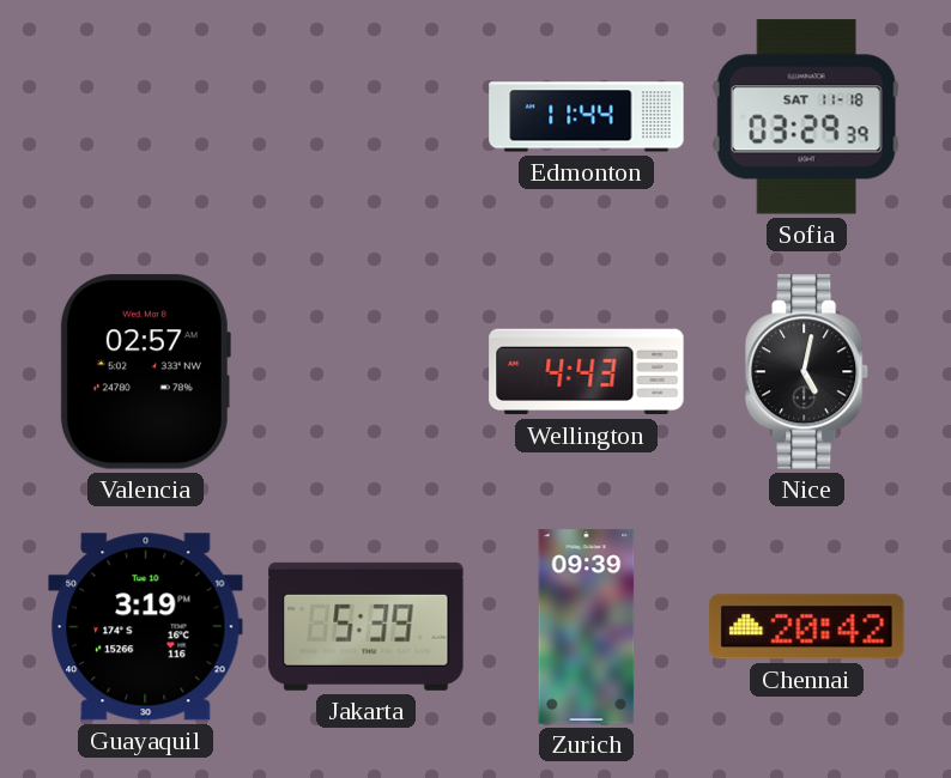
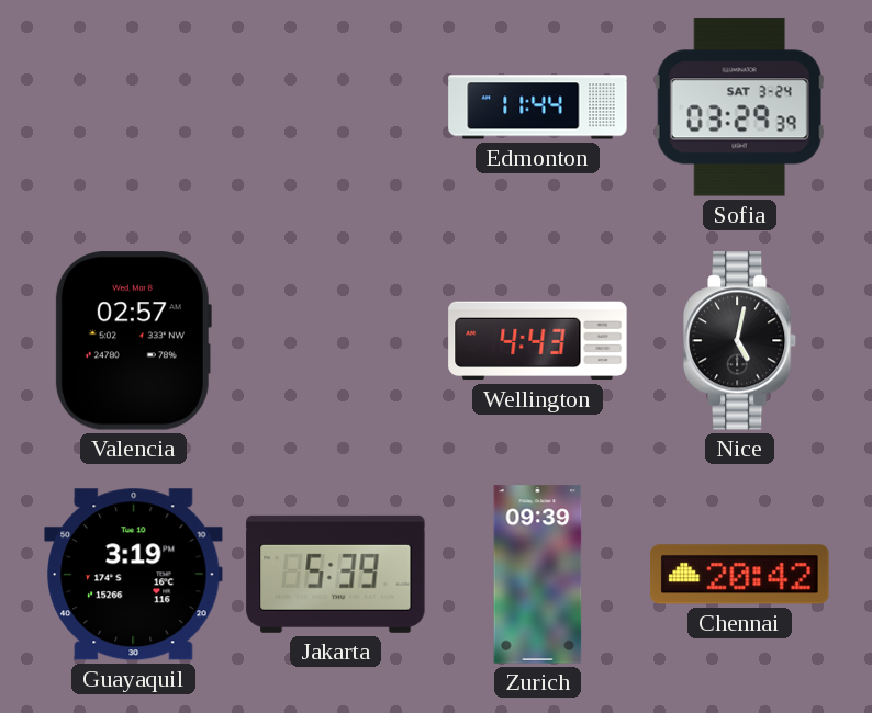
Sofia date: SAT 11-18 -> SAT 3-24 (739, 107)
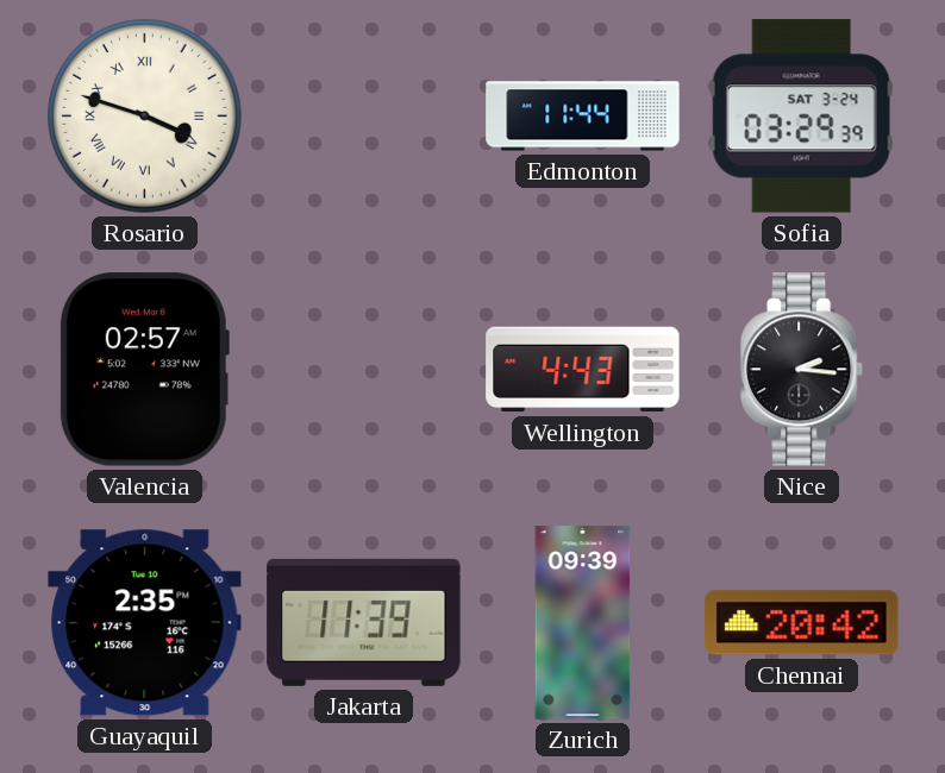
Rosario: none -> 3:48 (145, 117)
Nice: 5:02 -> 2:16 (802, 370)
Guayaquil: 3:19 -> 2:35 (145, 623)
Jakarta: 5:39 -> 11:39 (364, 622)
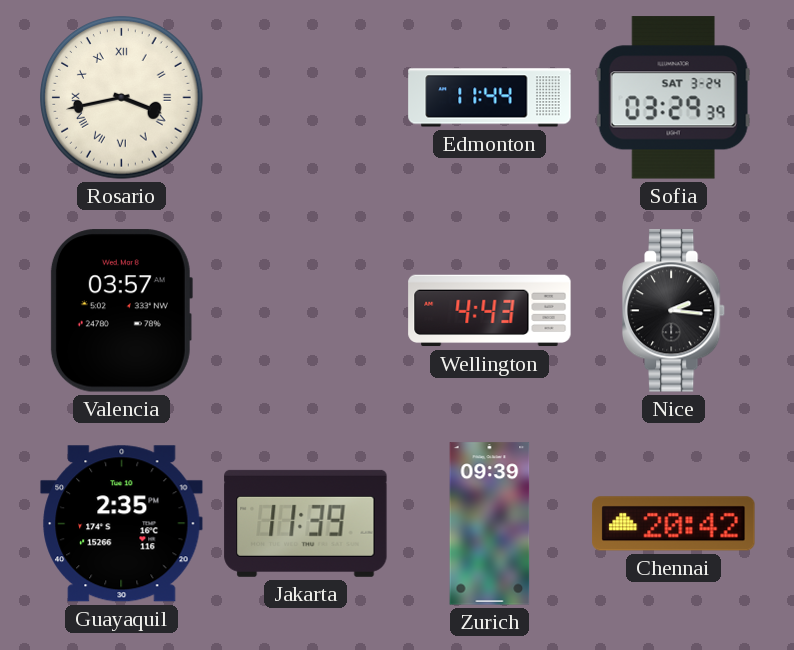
Rosario: 3:48 -> 3:43 (122, 98)
Valencia: 02:57 -> 03:57 (121, 311)
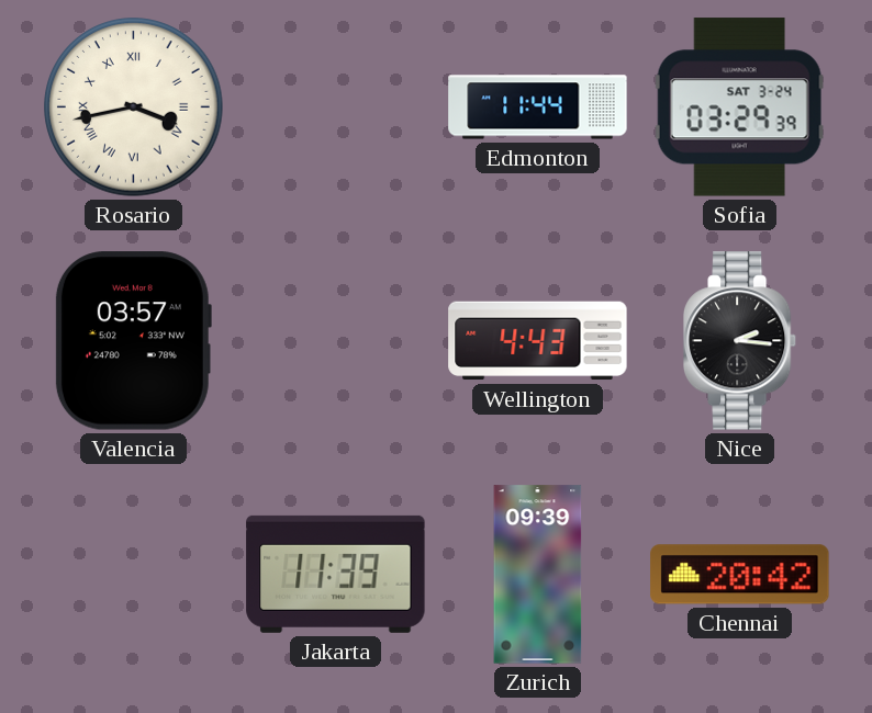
Guayaquil: 2:35 -> none (122, 524)
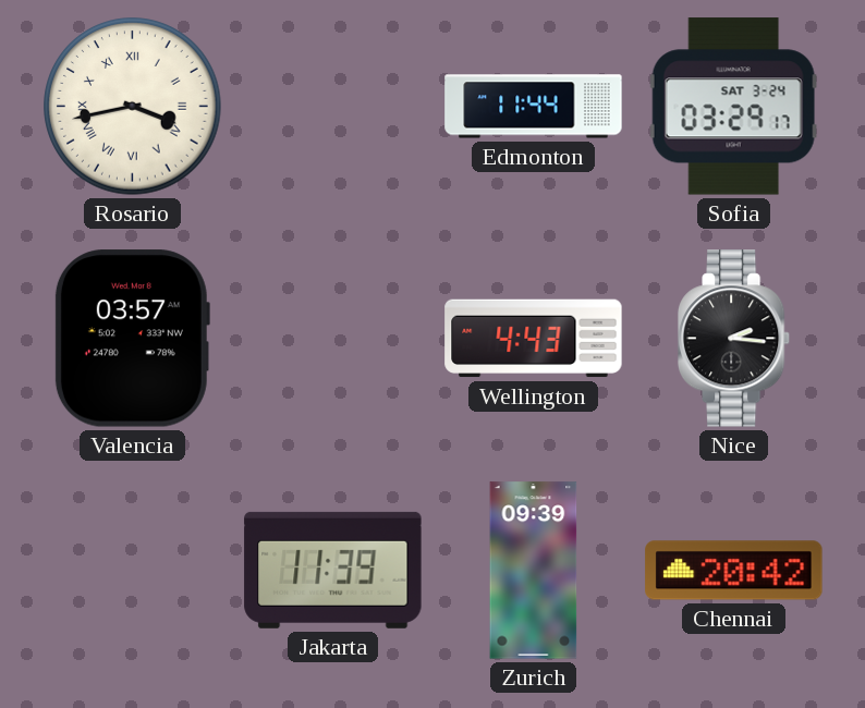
Sofia: 03:29:39 -> 03:29:17 (733, 107)
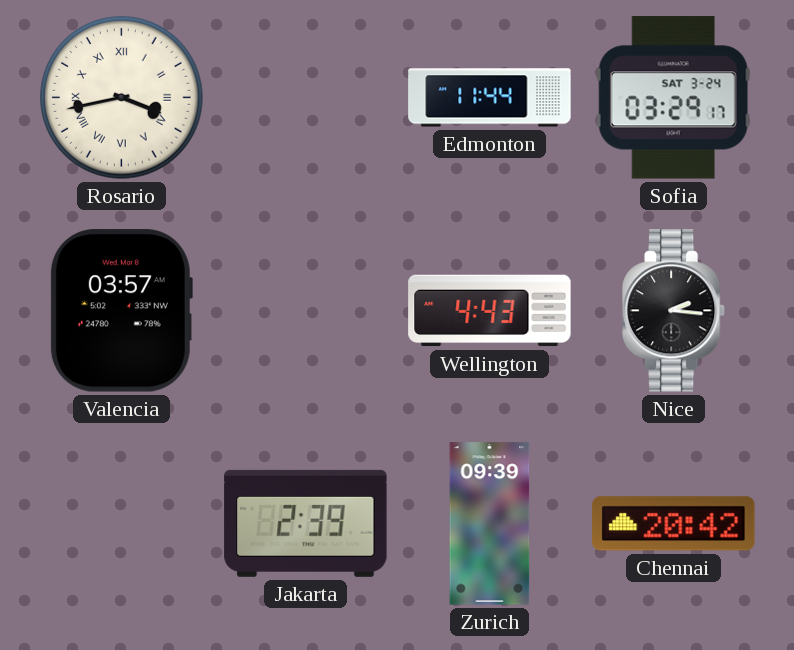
Jakarta: 11:39 -> 2:39 (306, 523)
